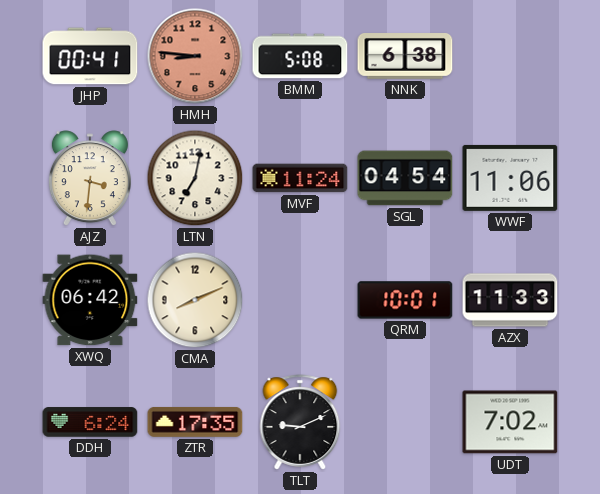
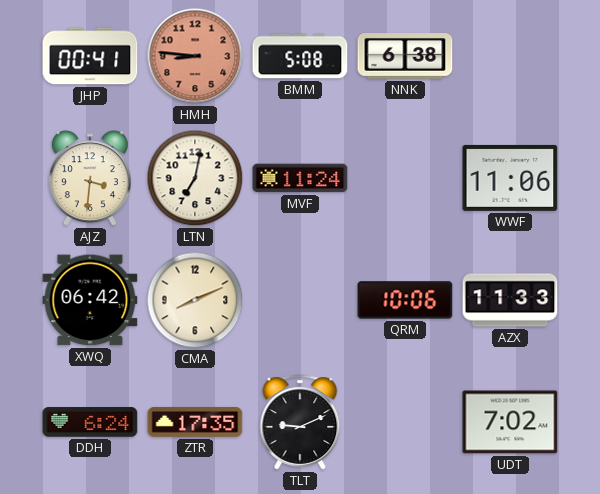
SGL: 04:54 -> none (405, 178)
QRM: 10:01 -> 10:06 (405, 300)
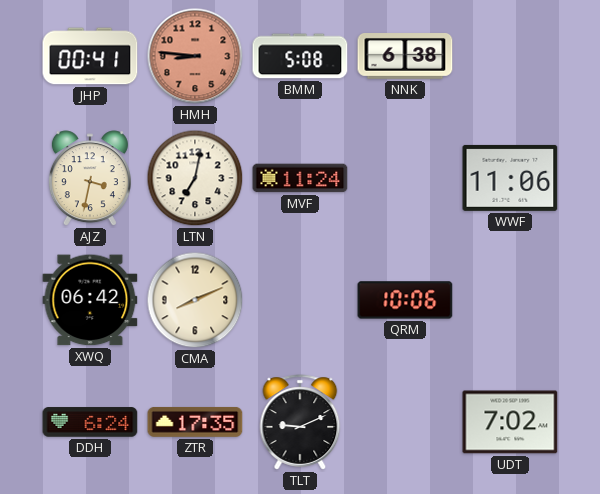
AJZ: 3:31 -> 3:32 (90, 179)
AZX: 11:33 -> none (510, 300)
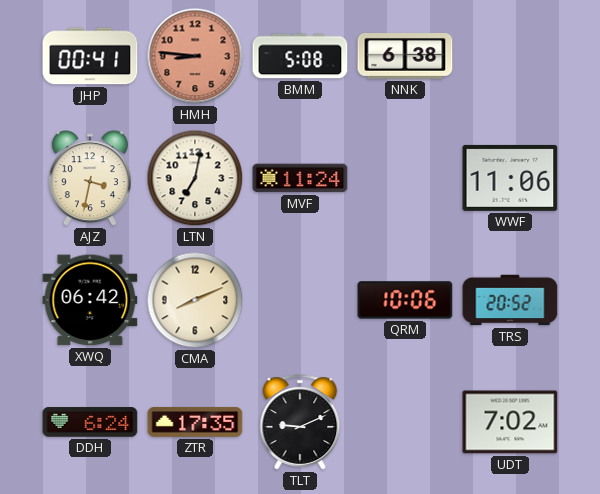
TRS: none -> 20:52 (510, 300)
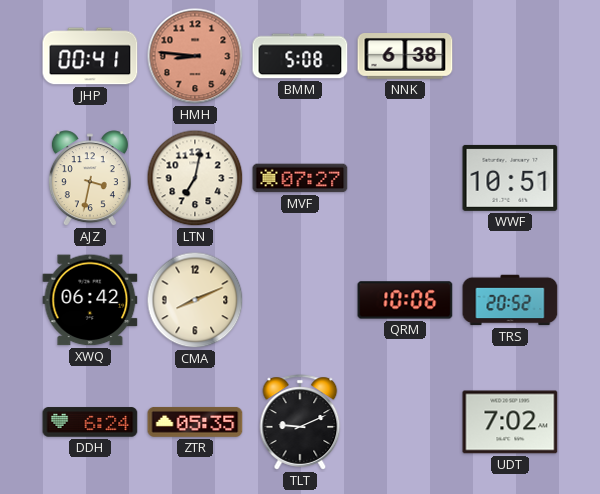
MVF: 11:24 -> 07:27 (300, 178)
WWF: 11:06 -> 10:51 (510, 178)
ZTR: 17:35 -> 05:35 (195, 422)
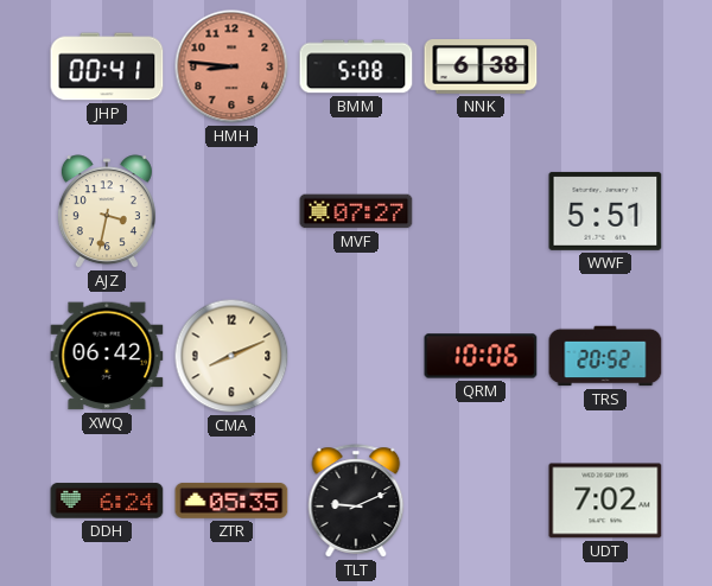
LTN: 7:02 -> none (195, 178)
WWF: 10:51 -> 5:51 (605, 211)
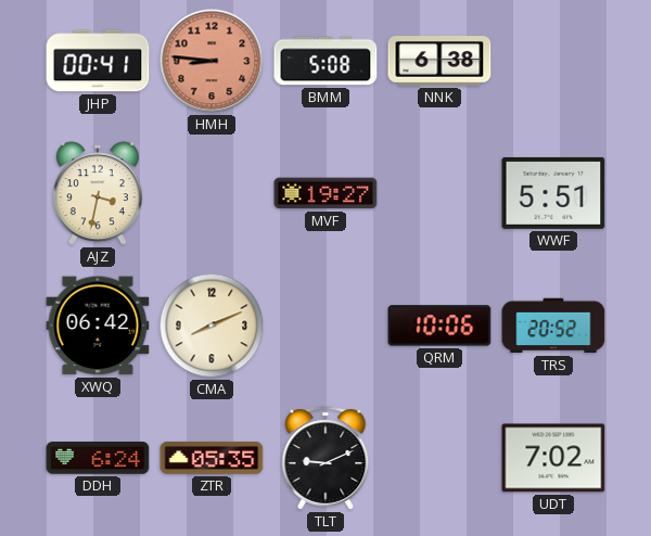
MVF: 07:27 -> 19:27 (325, 193)
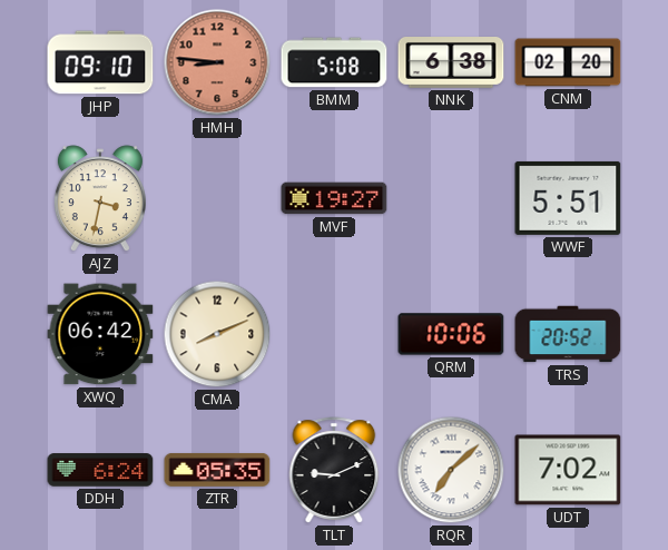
JHP: 00:41 -> 09:10 (100, 62)
CNM: none -> 02:20 (568, 62)
RQR: none -> 7:08 (451, 470)
